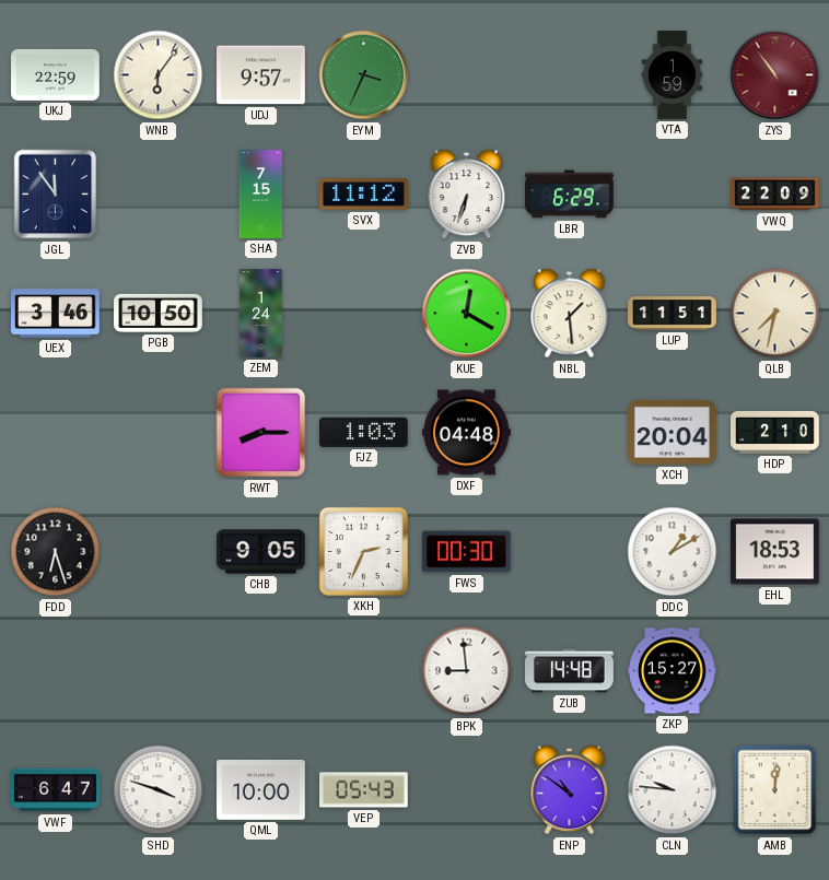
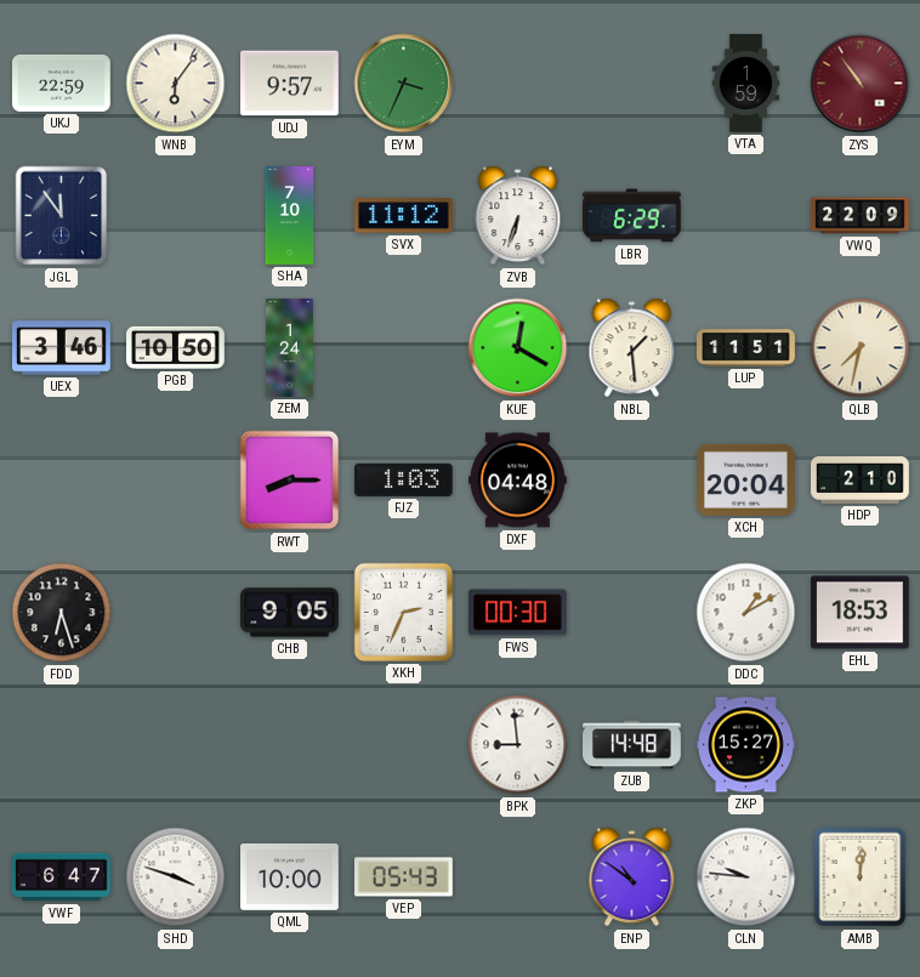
SHA: 7:15 -> 7:10 (290, 216)
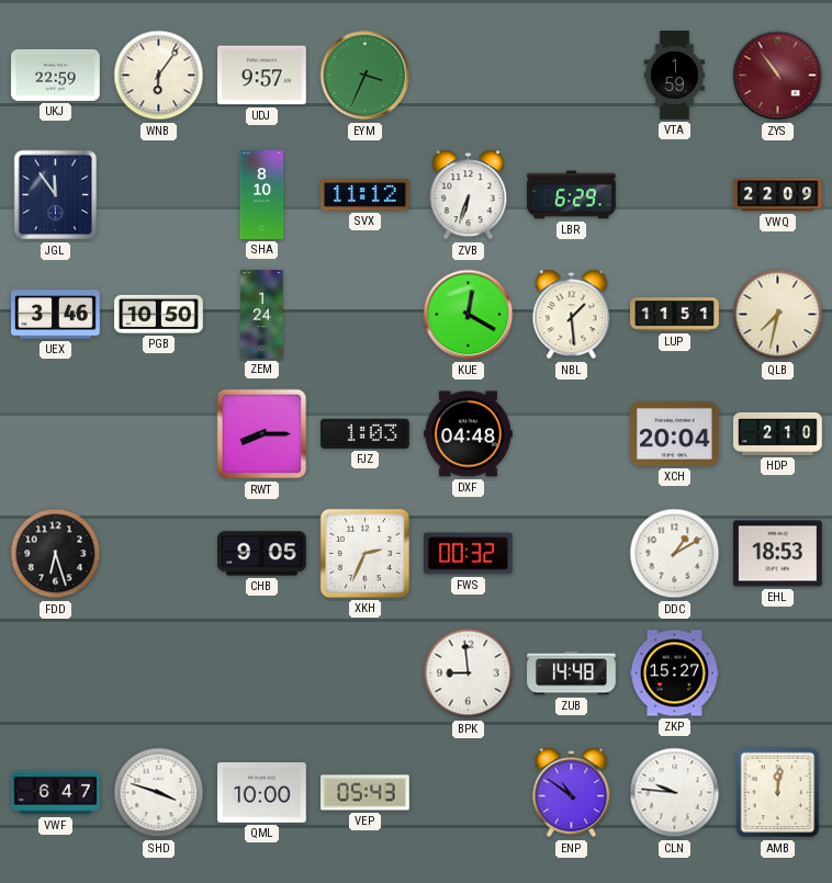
SHA: 7:10 -> 8:10 (262, 195)
FWS: 00:30 -> 00:32 (468, 554)
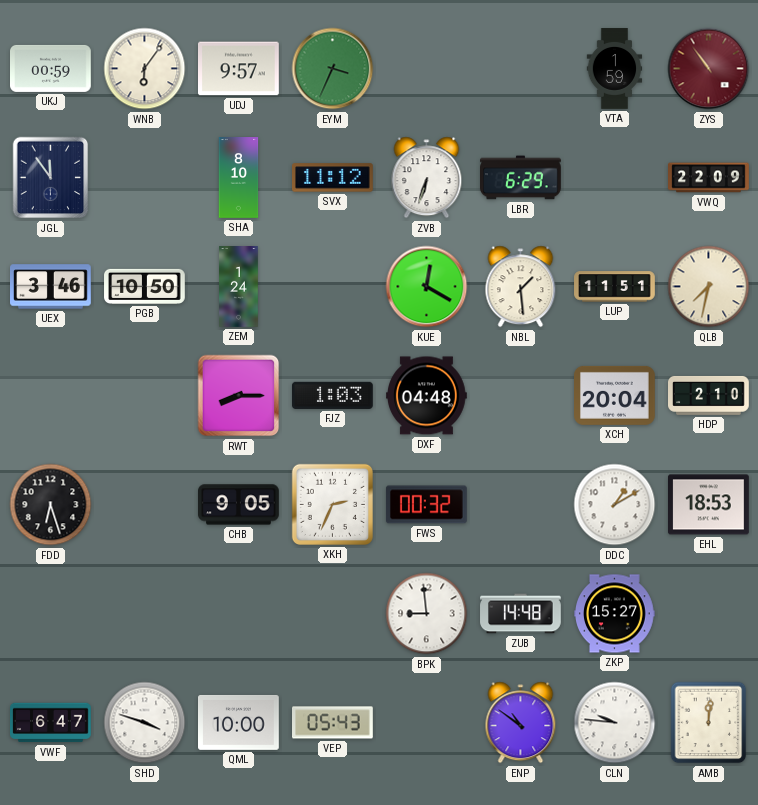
UKJ: 22:59 -> 00:59 (51, 68)
